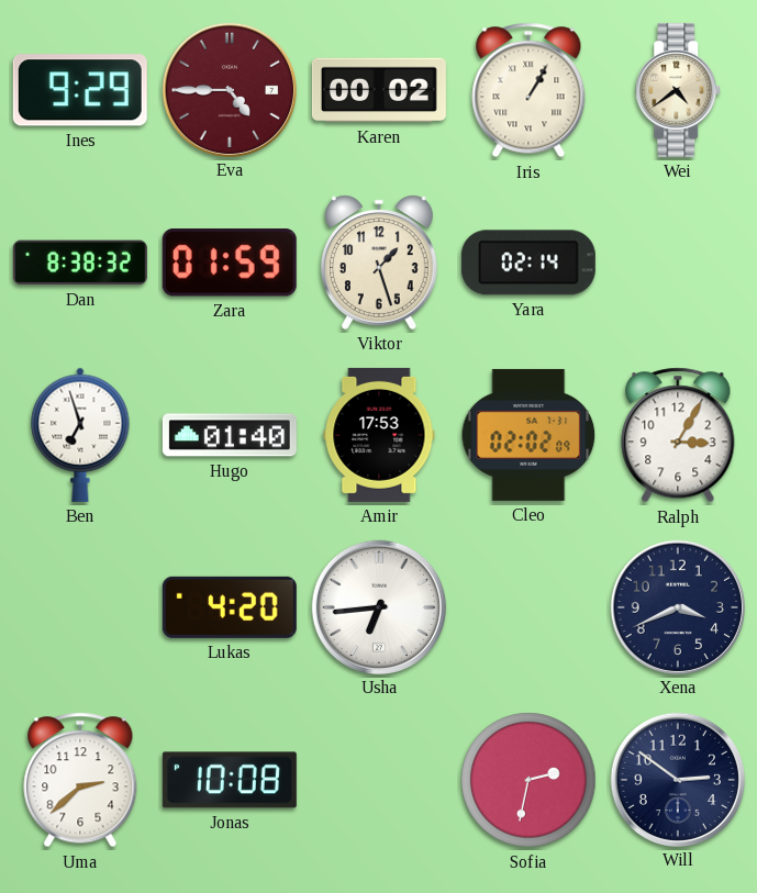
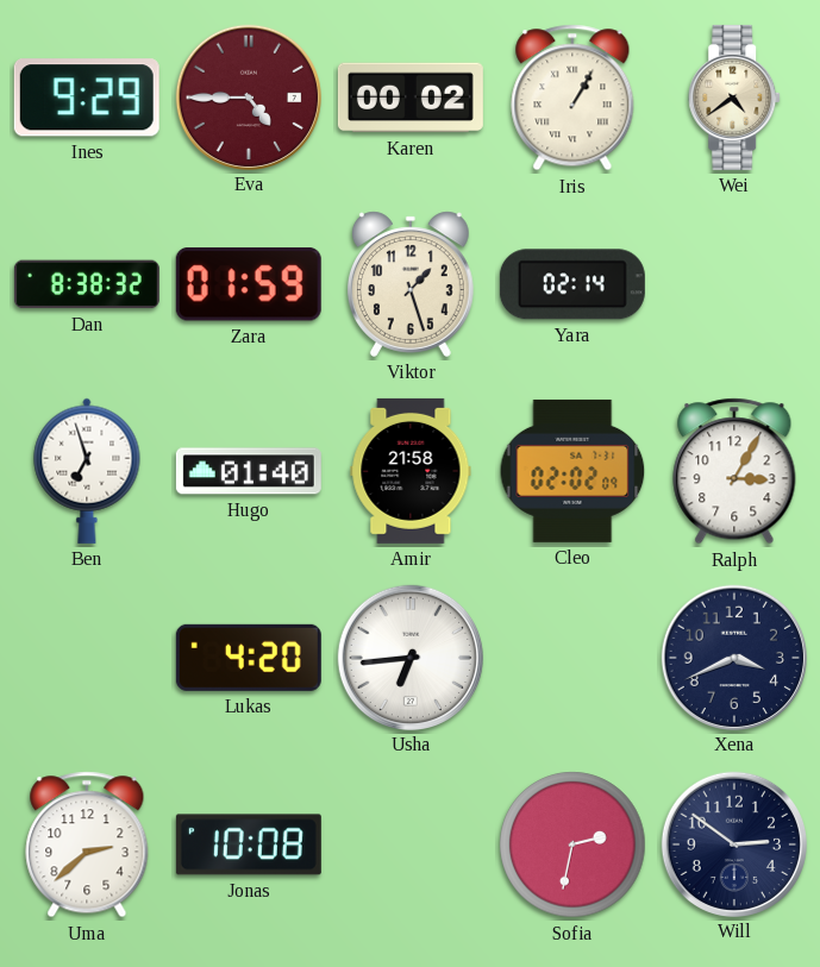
Amir: 17:53 -> 21:58 (411, 471)
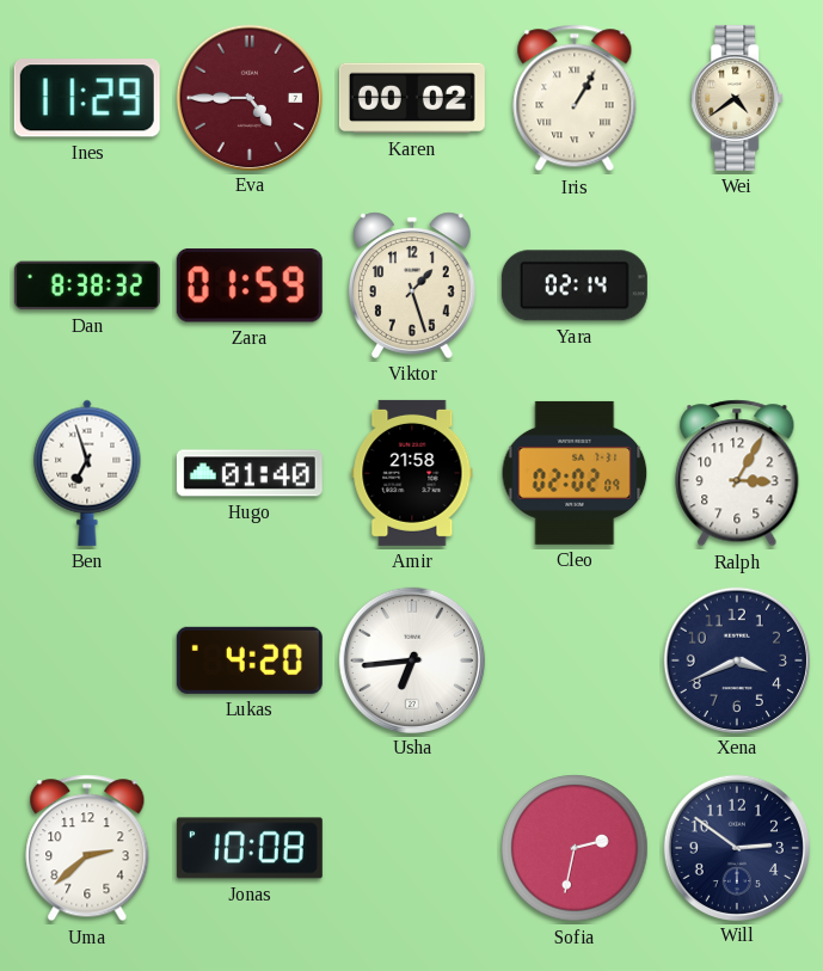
Ines: 9:29 -> 11:29 (87, 98)
